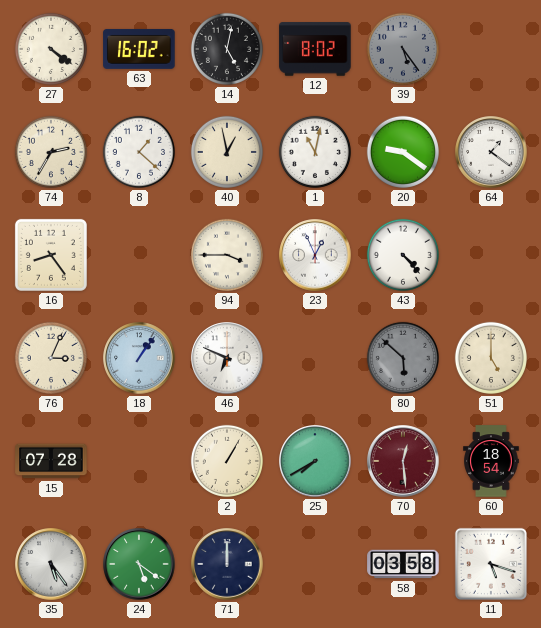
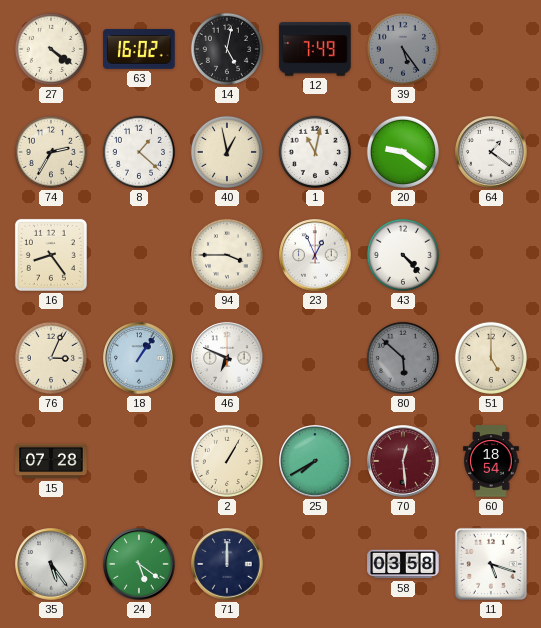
12: 8:02 -> 7:49 (315, 49)
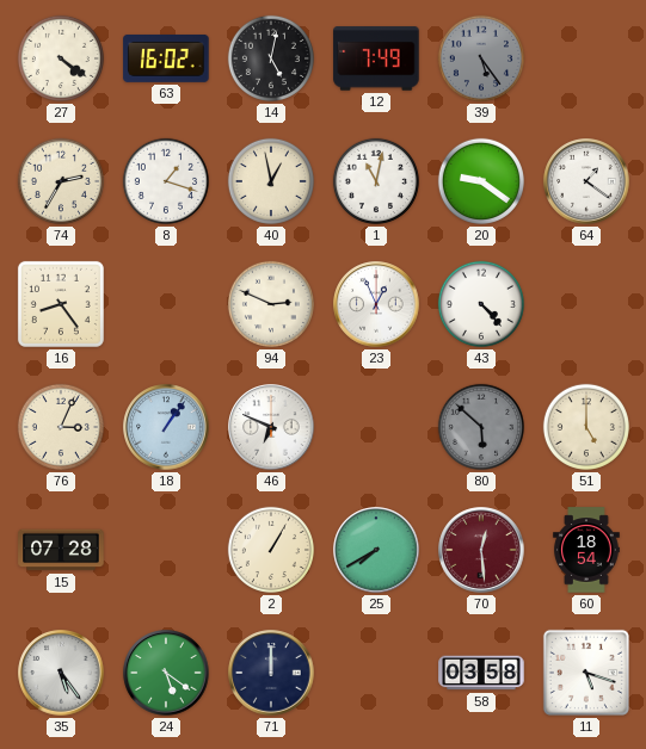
8: 1:22 -> 1:18 (166, 181)
94: 3:45 -> 2:49 (271, 304)
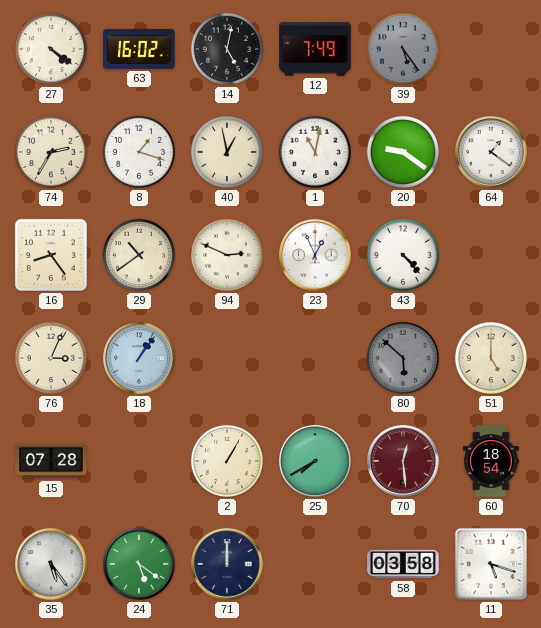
29: none -> 10:39 (139, 255)
46: 6:49 -> none (271, 427)
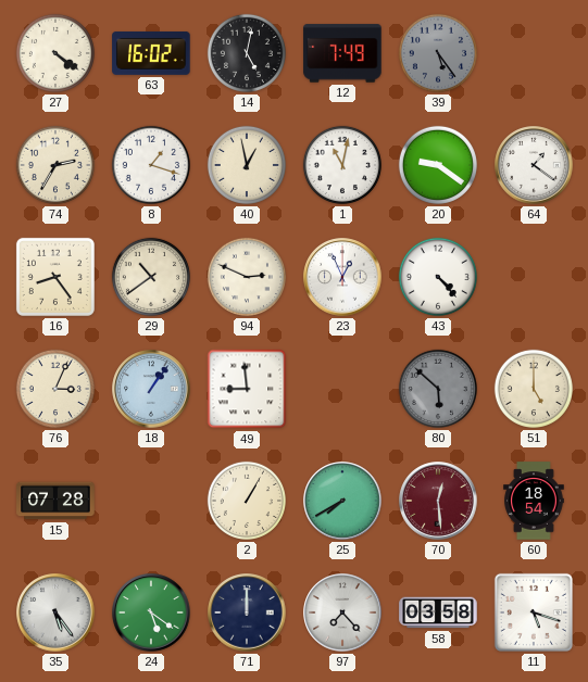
49: none -> 8:59 (247, 389)
97: none -> 7:23 (342, 612)
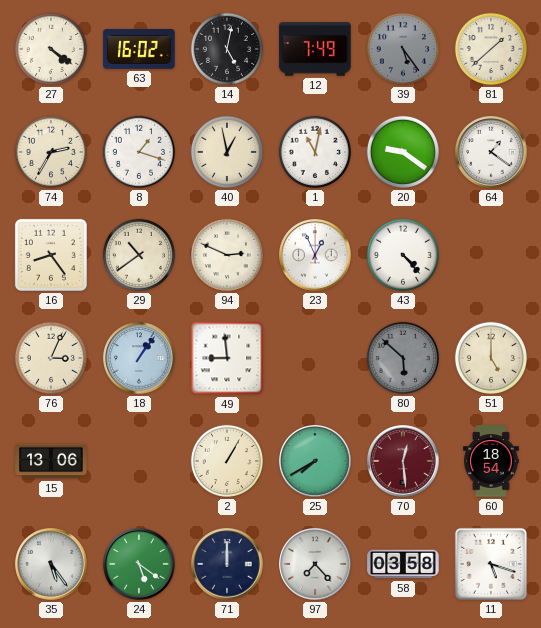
81: none -> 1:38 (491, 49)
15: 07:28 -> 13:06 (51, 461)
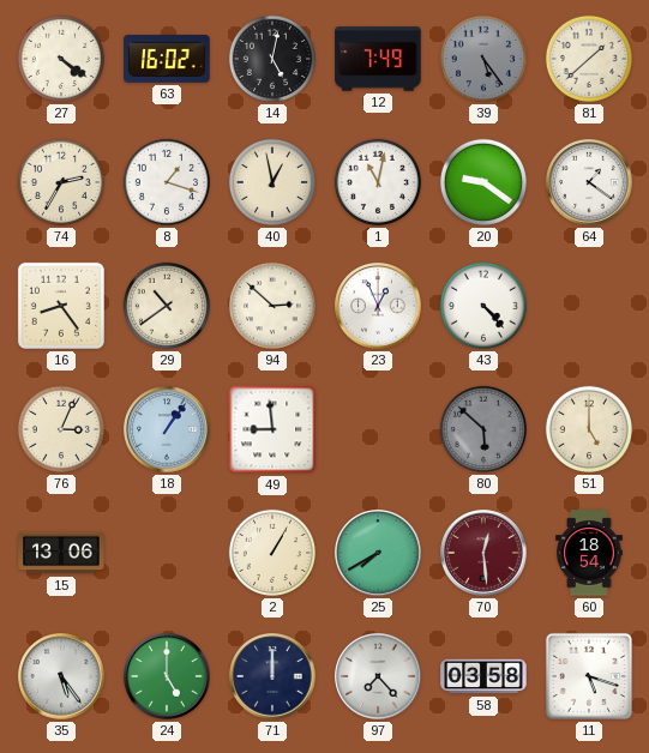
94: 2:49 -> 2:52 (272, 306)
24: 5:21 -> 5:00 (167, 676)
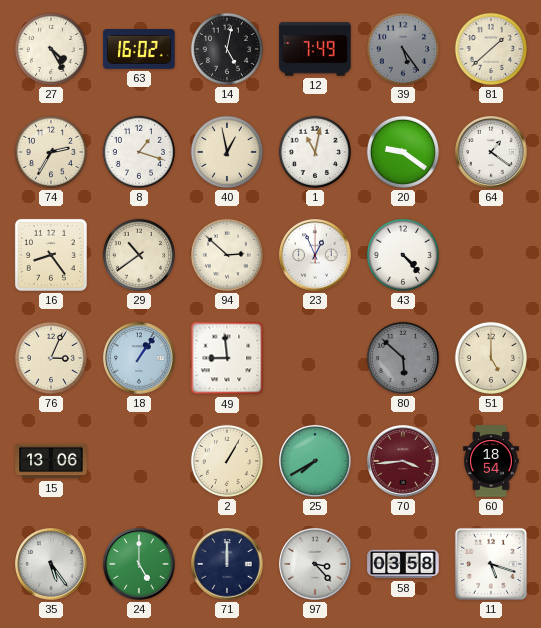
27: 4:21 -> 4:25 (51, 49)
70: 12:29 -> 3:44 (403, 461)
97: 7:23 -> 3:23 (315, 564)
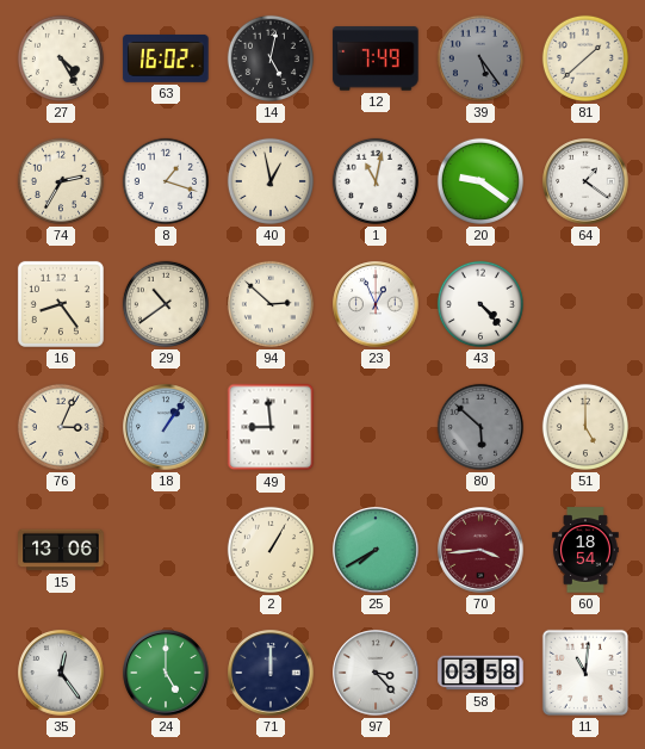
35: 5:24 -> 12:24 (61, 673)
11: 5:18 -> 11:01 (585, 673)
